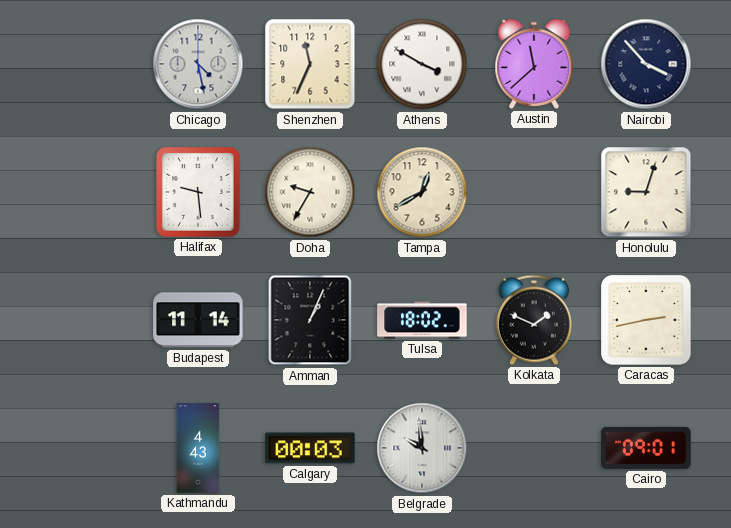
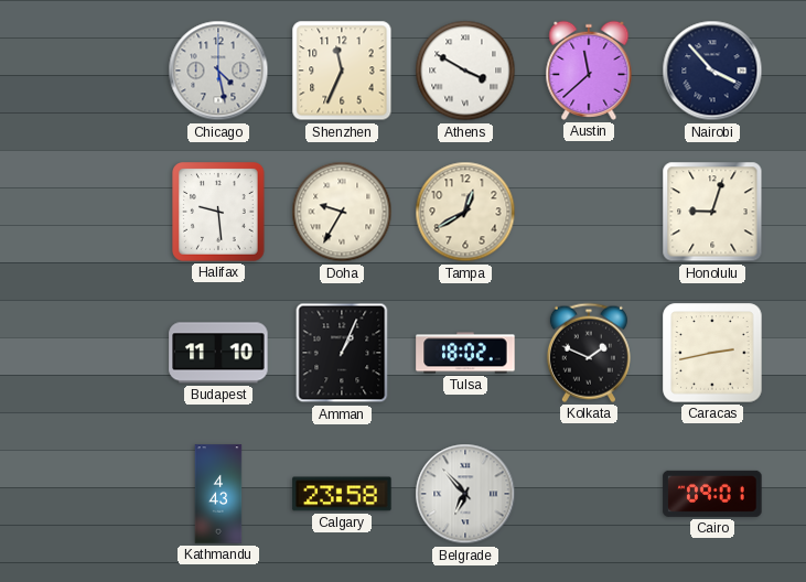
Budapest: 11:14 -> 11:10 (218, 353)
Calgary: 00:03 -> 23:58 (342, 494)
Belgrade: 9:59 -> 6:53 (465, 494)
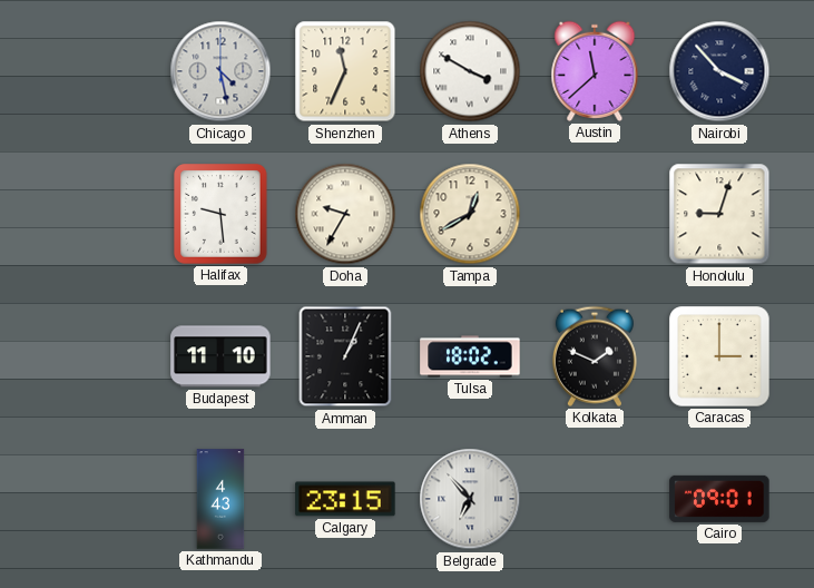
Caracas: 2:43 -> 3:00 (719, 356)
Calgary: 23:58 -> 23:15 (345, 499)
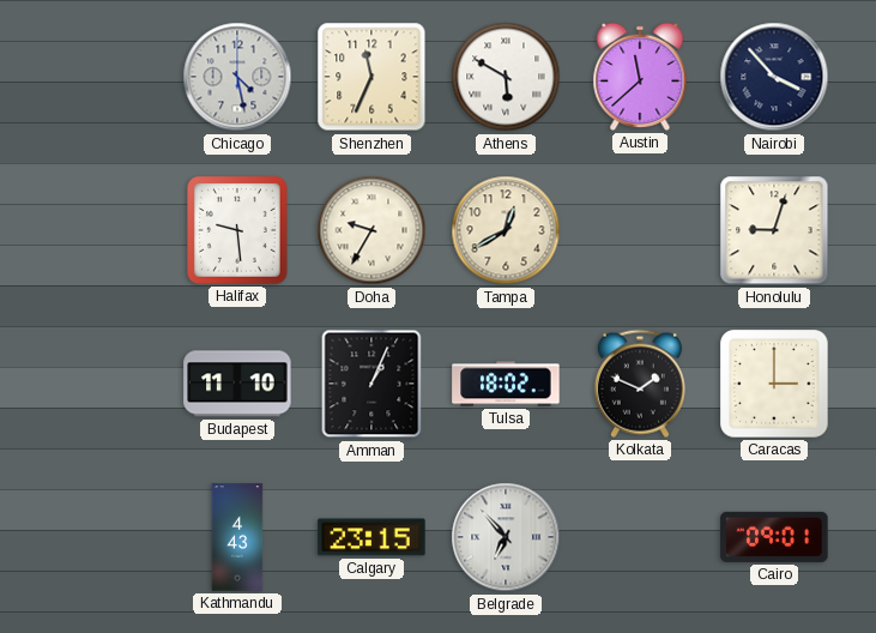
Athens: 3:50 -> 5:50 (506, 77)
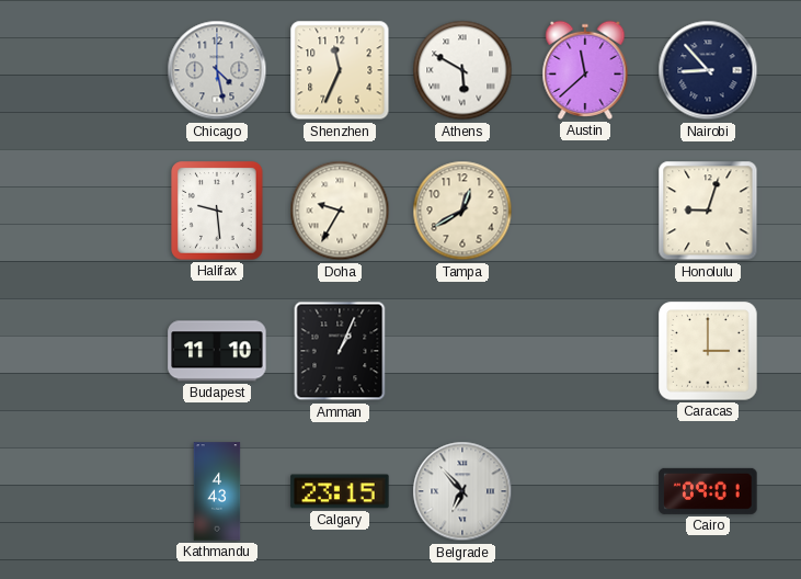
Nairobi: 3:53 -> 8:53 (708, 70)
Tulsa: 18:02 -> none (506, 384)
Kolkata: 1:49 -> none (640, 384)
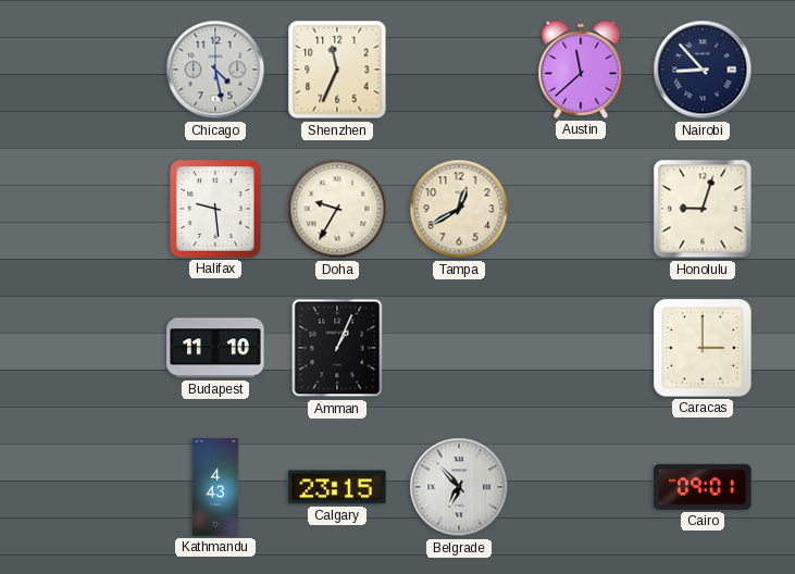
Athens: 5:50 -> none (462, 70)
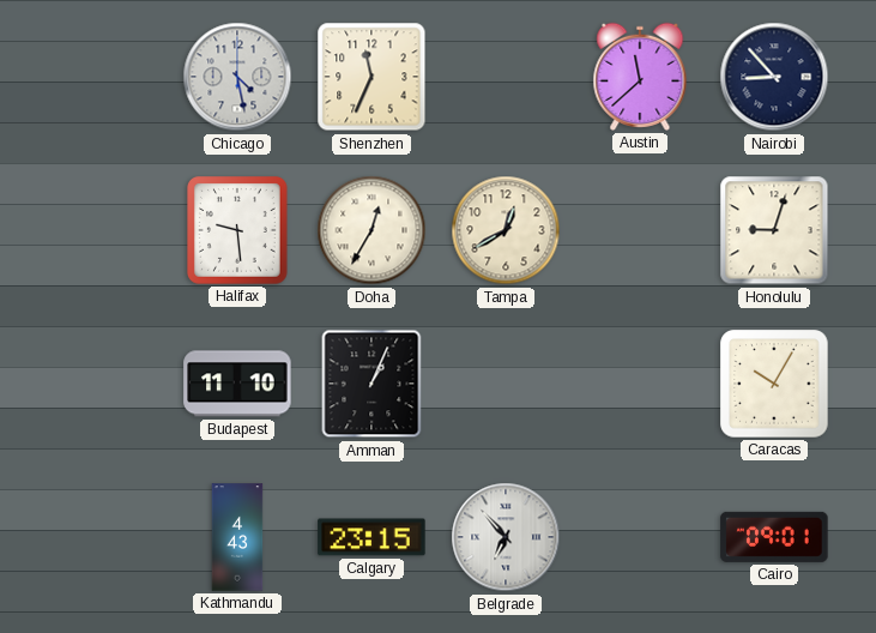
Doha: 9:35 -> 12:35 (371, 230)
Caracas: 3:00 -> 10:05 (774, 384)
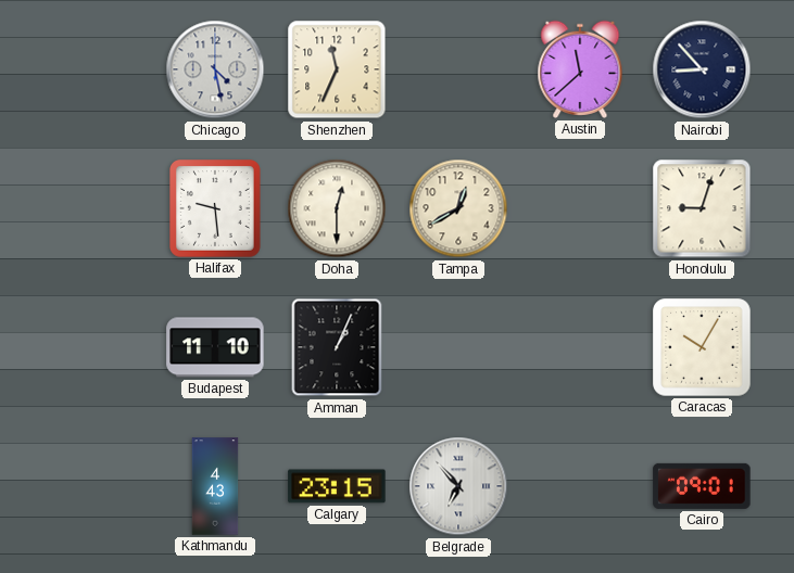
Doha: 12:35 -> 12:30 (337, 208)
